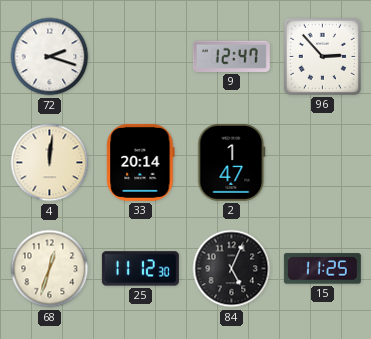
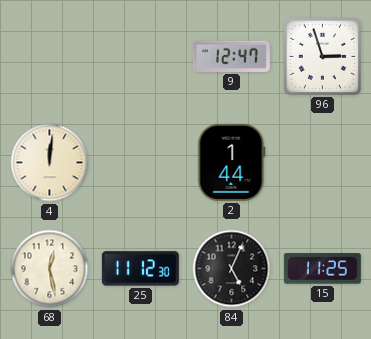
72: 2:18 -> none (50, 57)
96: 2:53 -> 2:57 (322, 56)
33: 20:14 -> none (141, 162)
2: 1:47 -> 1:44 (232, 162)
68: 12:33 -> 12:28 (50, 269)
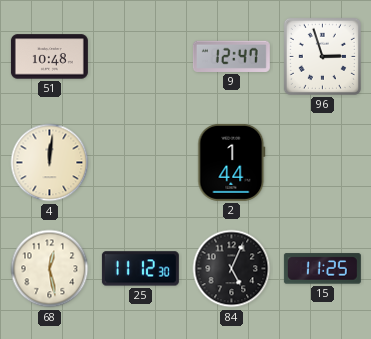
51: none -> 10:48 (49, 57)
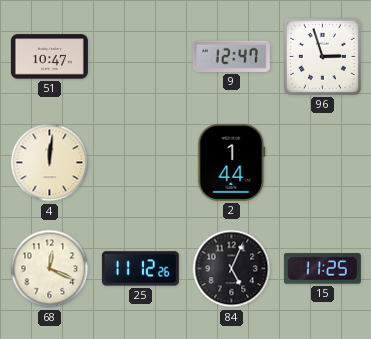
51: 10:48 -> 10:47 (49, 57)
68: 12:28 -> 12:19 (50, 269)
25: 11:12:30 -> 11:12:26 (140, 269)
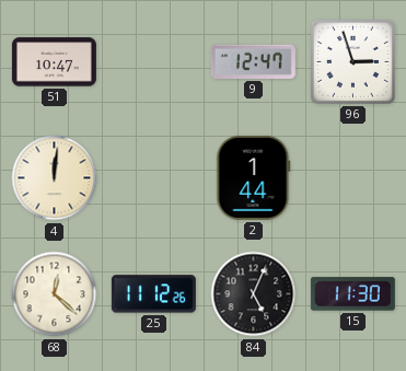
68: 12:19 -> 12:22 (55, 294)
15: 11:25 -> 11:30 (352, 294)
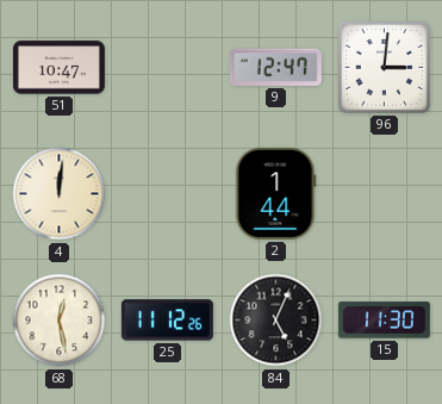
96: 2:57 -> 3:01 (384, 67)
68: 12:22 -> 12:28 (60, 321)
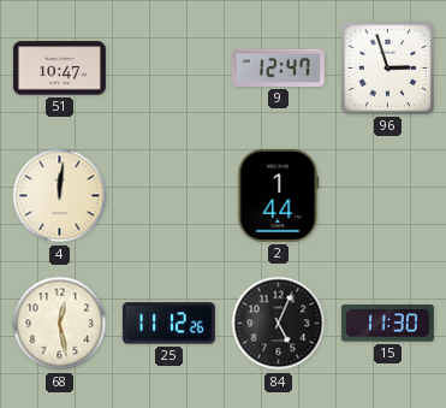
96: 3:01 -> 2:57 (387, 67)
